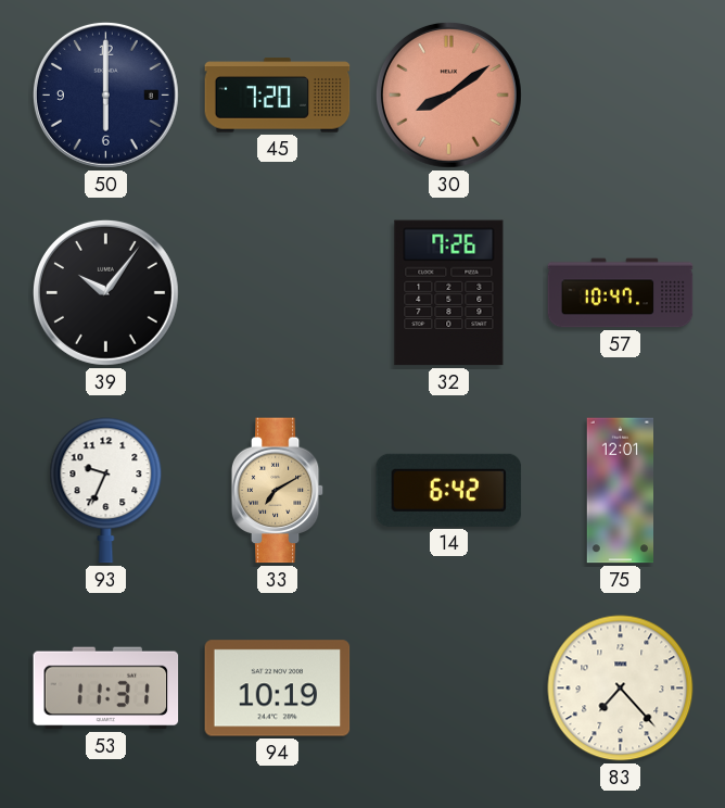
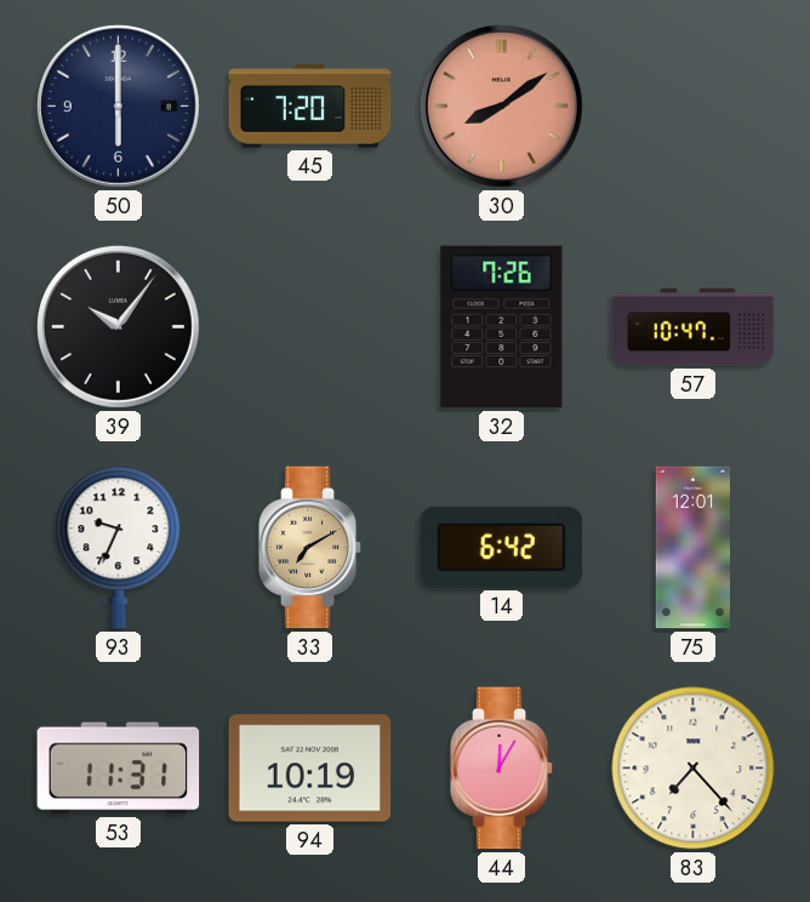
44: none -> 12:05 (502, 769)
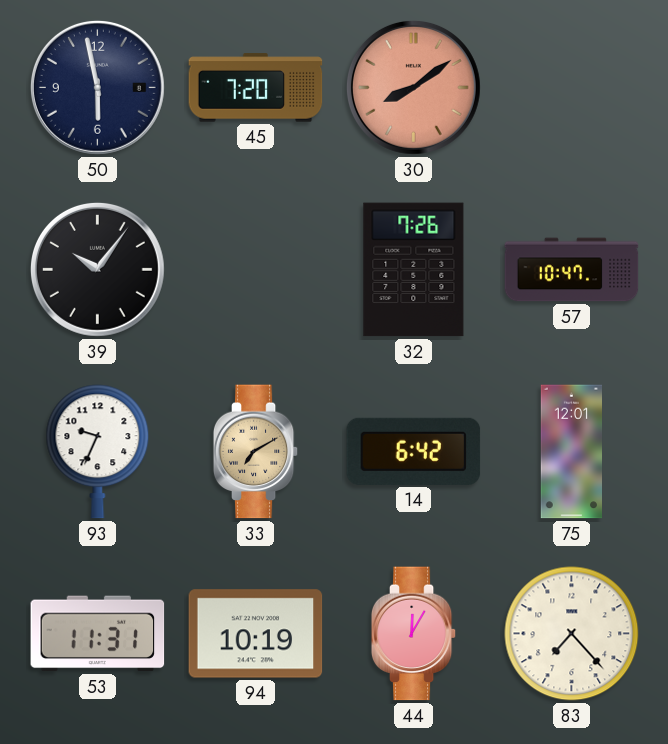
50: 6:00 -> 5:58 (97, 87)
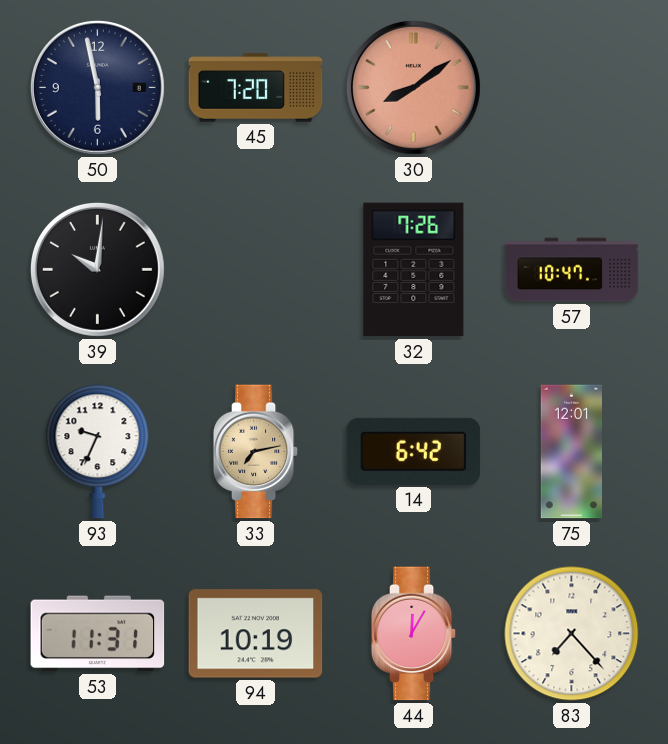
39: 10:06 -> 10:01 (97, 269)
33: 7:10 -> 7:13 (256, 452)
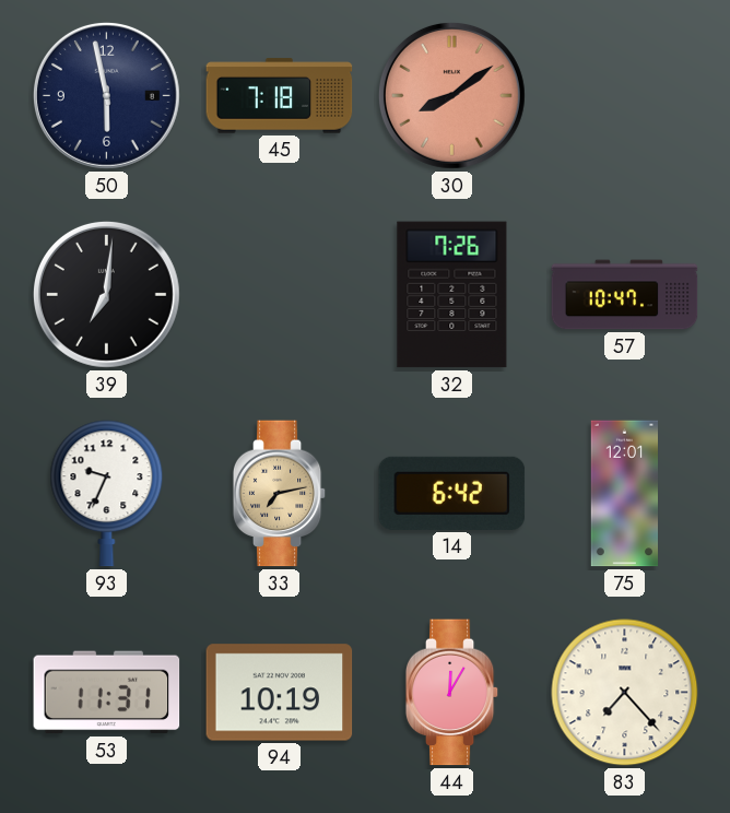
45: 7:20 -> 7:18 (280, 96)
39: 10:01 -> 7:01 (106, 294)
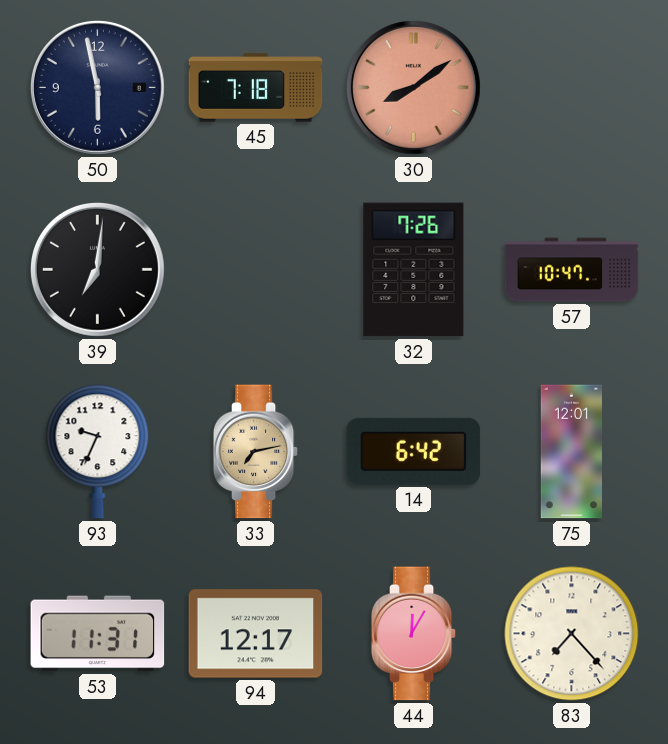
94: 10:19 -> 12:17 (256, 634)
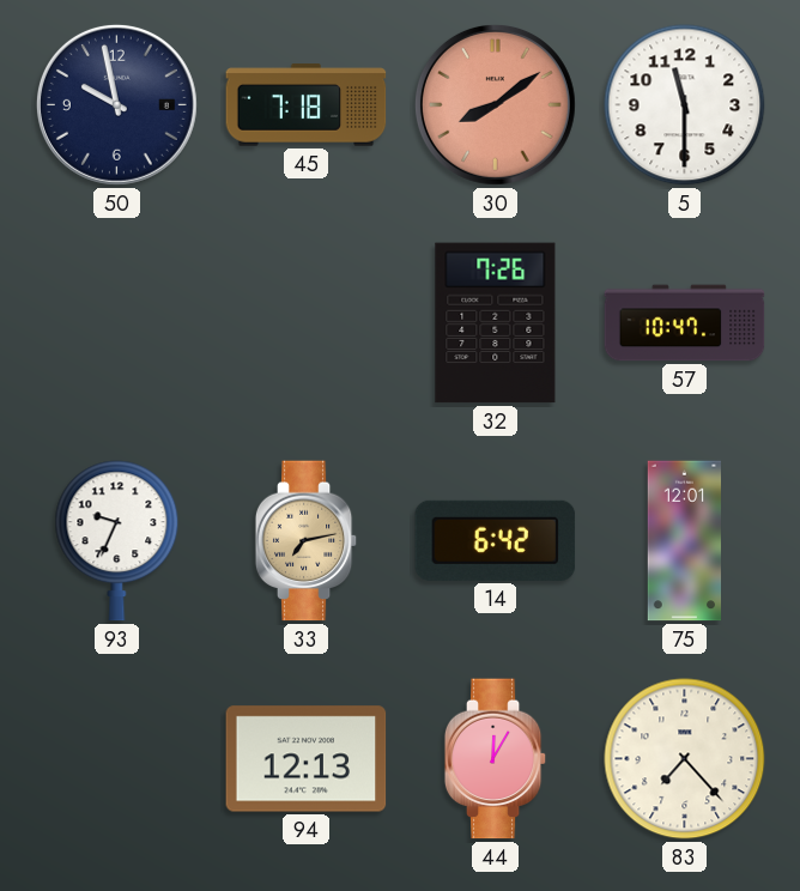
50: 5:58 -> 9:58 (116, 104)
5: none -> 11:30 (685, 105)
39: 7:01 -> none (97, 269)
53: 11:31 -> none (98, 634)
94: 12:17 -> 12:13 (307, 759)
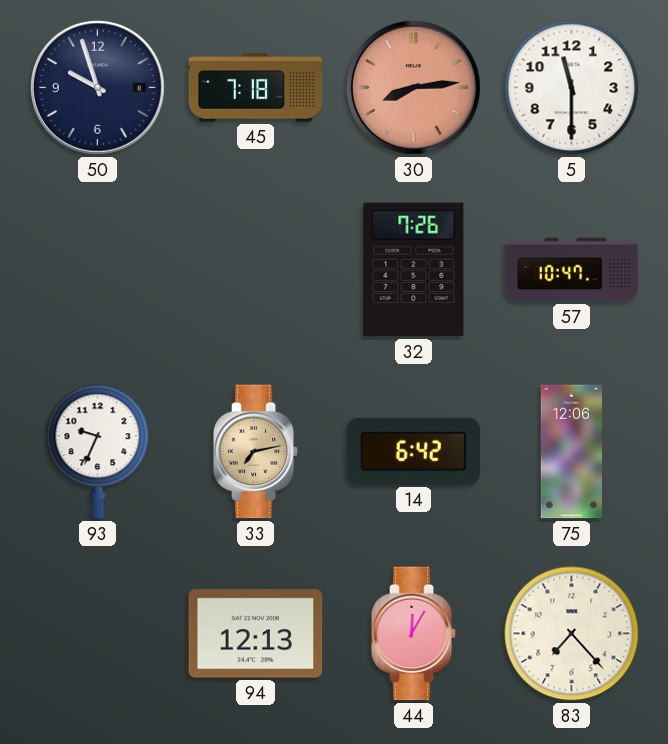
50: 9:58 -> 9:57 (97, 87)
30: 8:09 -> 8:14 (413, 87)
75: 12:01 -> 12:06 (572, 452)
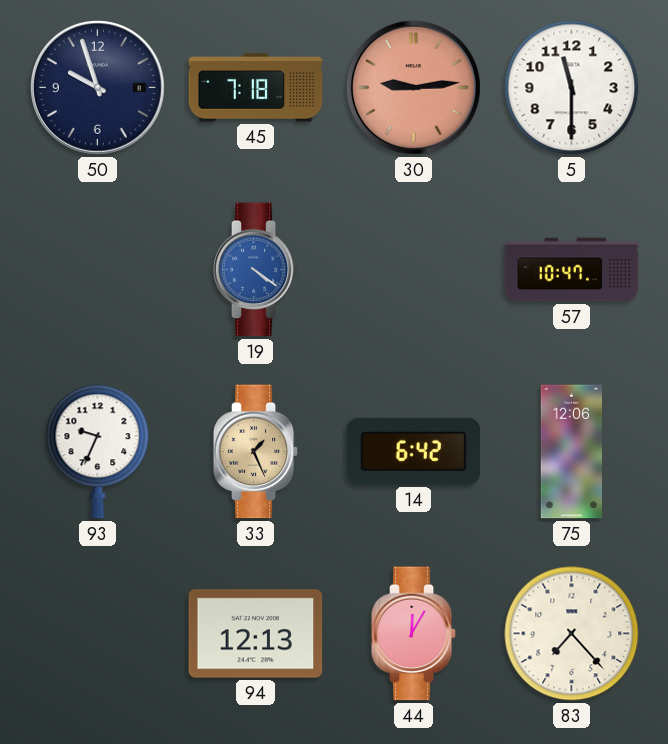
30: 8:14 -> 9:14 (413, 87)
19: none -> 4:21 (256, 270)
32: 7:26 -> none (414, 270)
33: 7:13 -> 1:26 (256, 452)
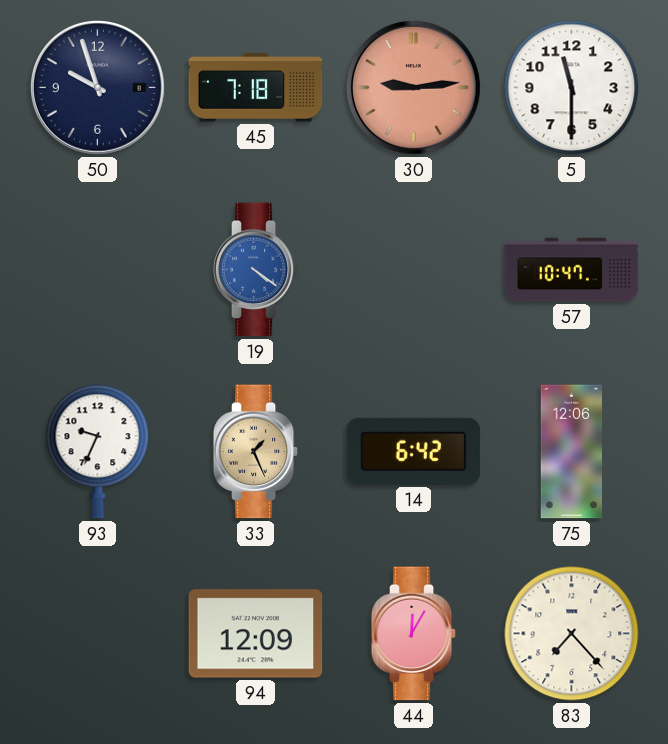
94: 12:13 -> 12:09 (256, 634)
